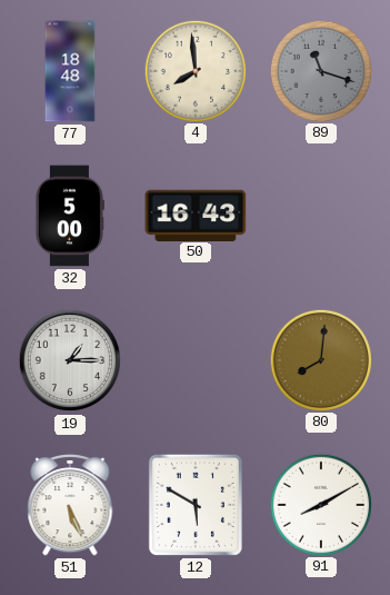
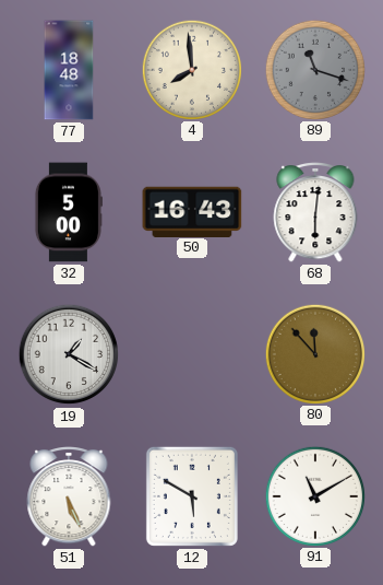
68: none -> 6:01 (315, 213)
19: 1:15 -> 1:20 (69, 354)
80: 8:01 -> 11:53 (314, 353)
91: 8:10 -> 11:10 (314, 495)
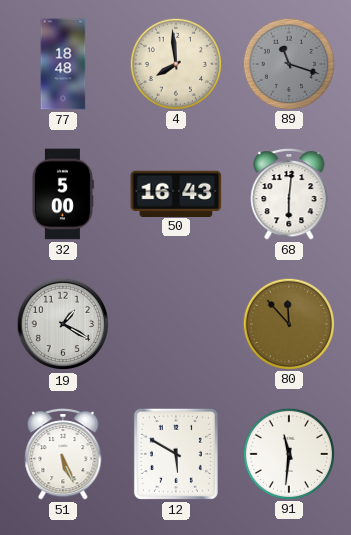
91: 11:10 -> 11:31 (288, 453)
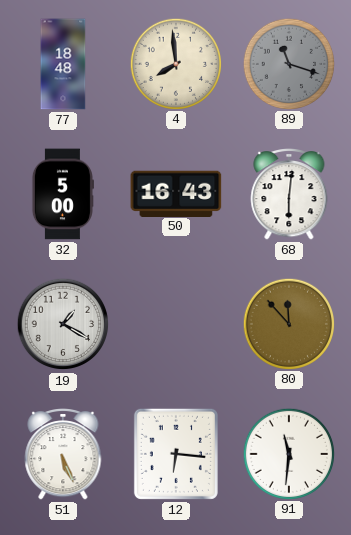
12: 5:50 -> 6:16 (176, 454)
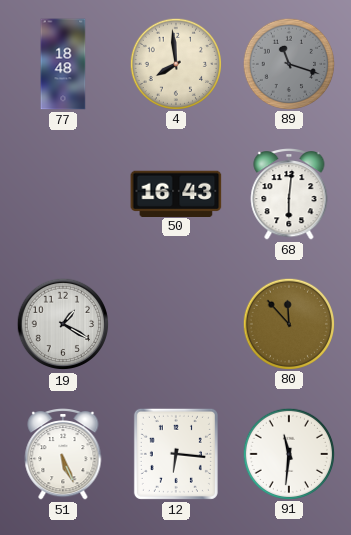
32: 5:00 -> none (62, 194)
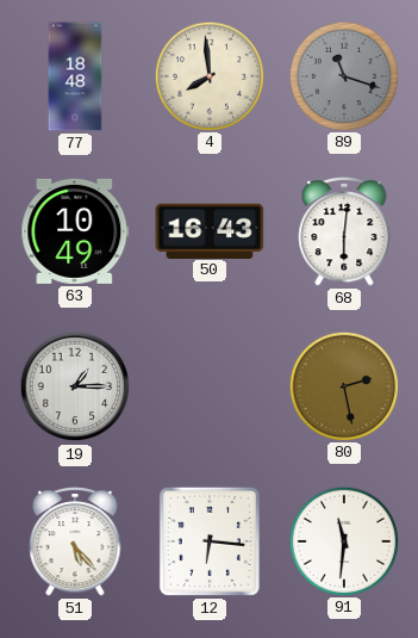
63: none -> 10:49 (75, 231)
19: 1:20 -> 1:15 (75, 386)
80: 11:53 -> 2:28 (343, 385)
51: 5:26 -> 5:23 (75, 543)
